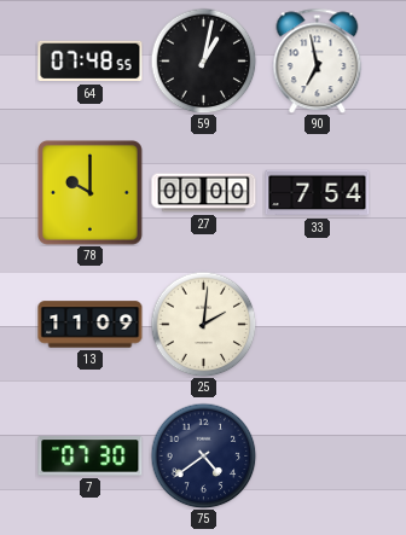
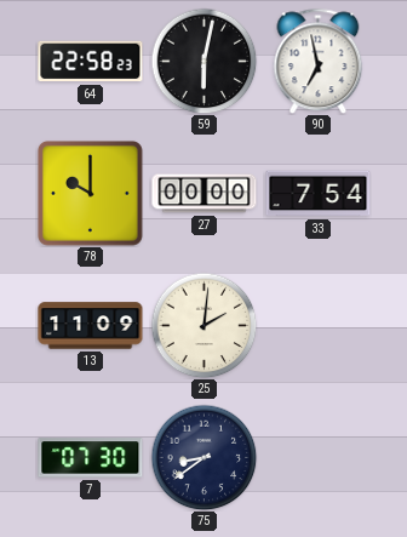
64: 07:48 -> 22:58 (91, 62)
59: 1:02 -> 6:02 (203, 61)
75: 4:39 -> 8:39 (203, 457)
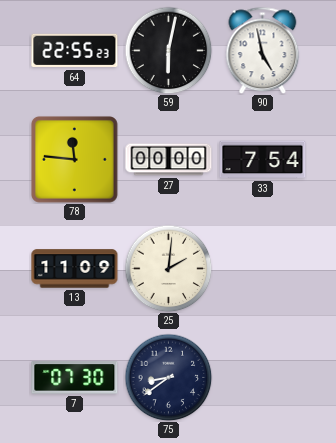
64: 22:58 -> 22:55 (75, 51)
90: 6:58 -> 4:58 (263, 50)
78: 10:00 -> 11:46 (74, 159)
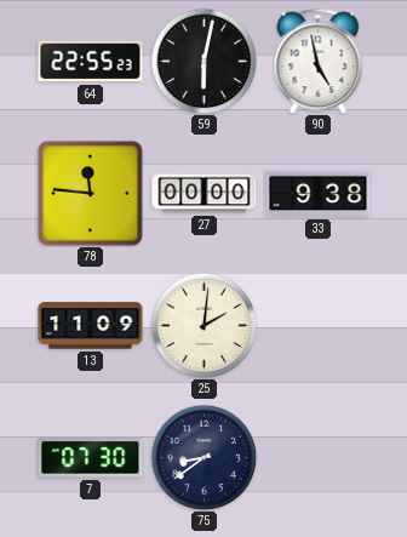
33: 7:54 -> 9:38 (319, 194)
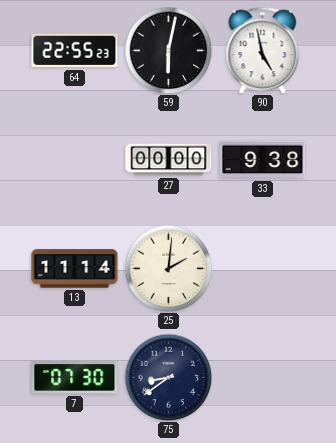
78: 11:46 -> none (90, 193)
13: 11:09 -> 11:14 (75, 269)
